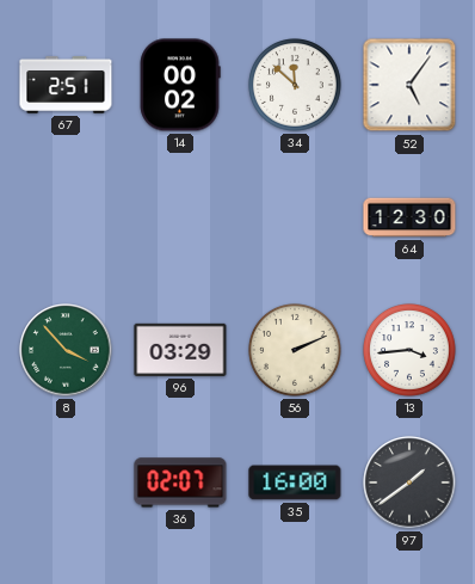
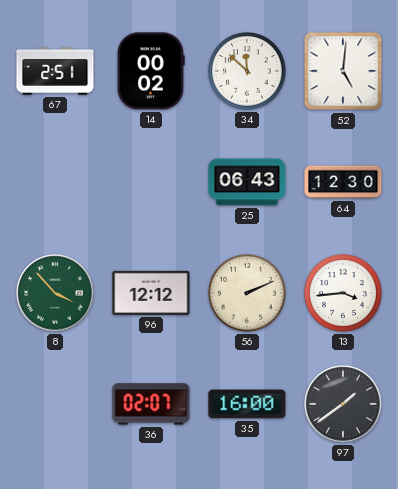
52: 5:06 -> 5:01 (343, 71)
25: none -> 06:43 (247, 182)
96: 03:29 -> 12:12 (151, 293)
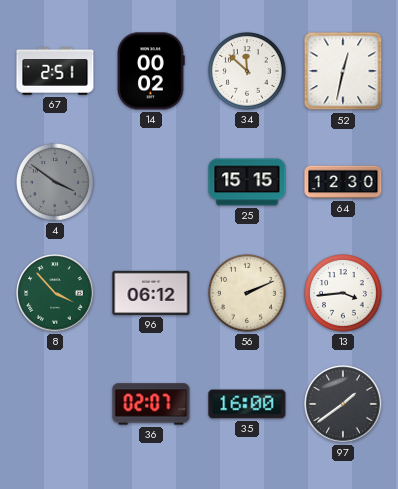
52: 5:01 -> 12:32 (343, 71)
4: none -> 3:51 (56, 183)
25: 06:43 -> 15:15 (247, 182)
96: 12:12 -> 06:12 (151, 293)
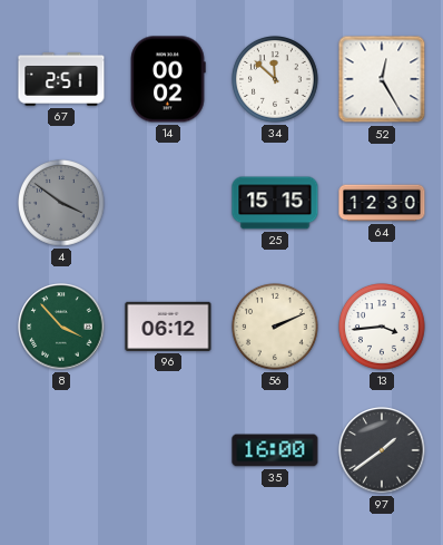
52: 12:32 -> 12:25 (382, 79)
36: 02:07 -> none (151, 404)
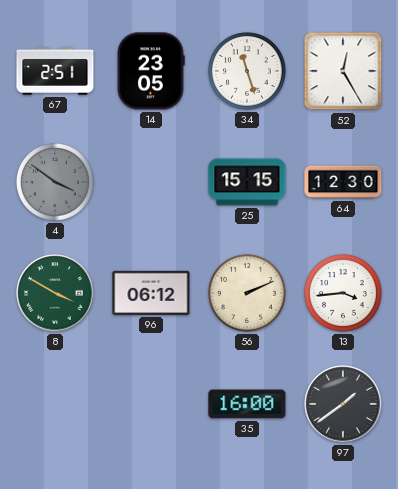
14: 00:02 -> 23:05 (151, 71)
34: 11:52 -> 11:27 (248, 72)
8: 3:53 -> 3:50 (55, 293)
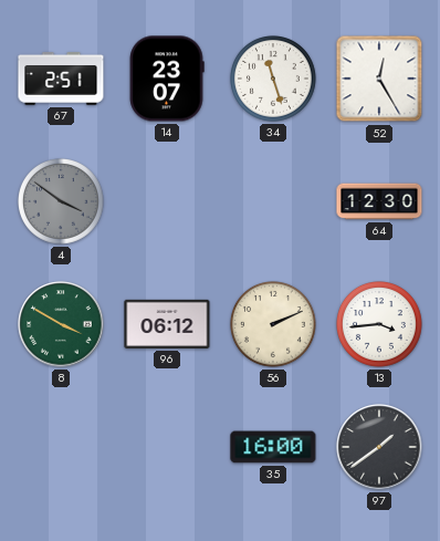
14: 23:05 -> 23:07 (167, 79)
25: 15:15 -> none (247, 182)
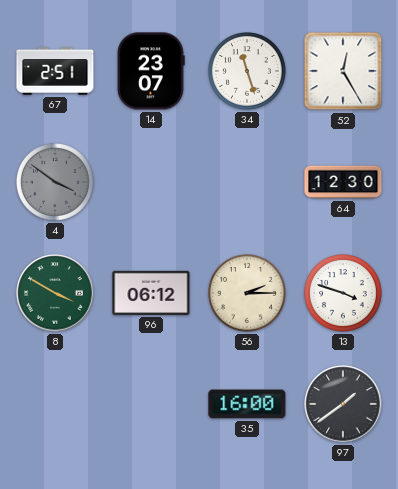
56: 2:11 -> 2:15 (248, 294)
13: 3:44 -> 3:48 (344, 294)
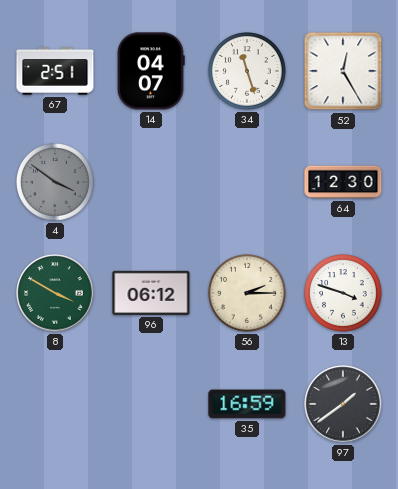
14: 23:07 -> 04:07 (151, 71)
35: 16:00 -> 16:59 (247, 404)
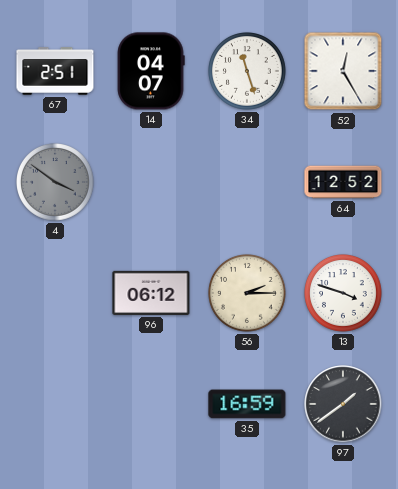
64: 12:30 -> 12:52 (343, 182)
8: 3:50 -> none (55, 293)
